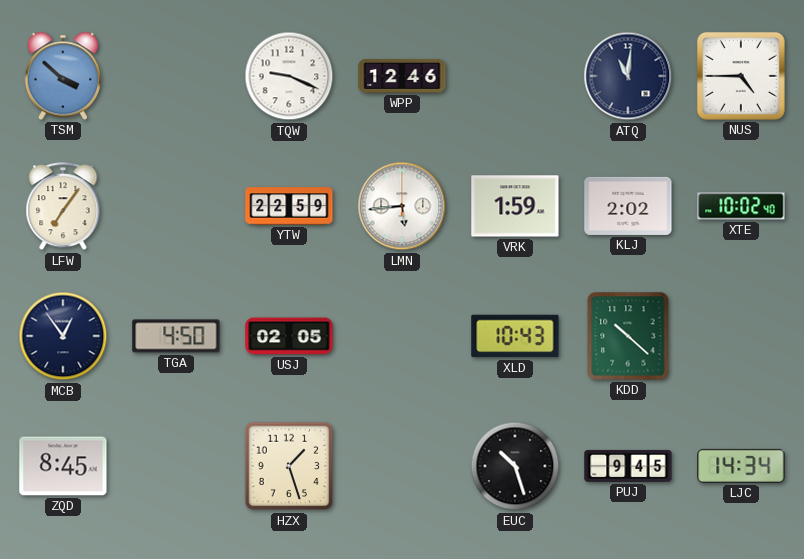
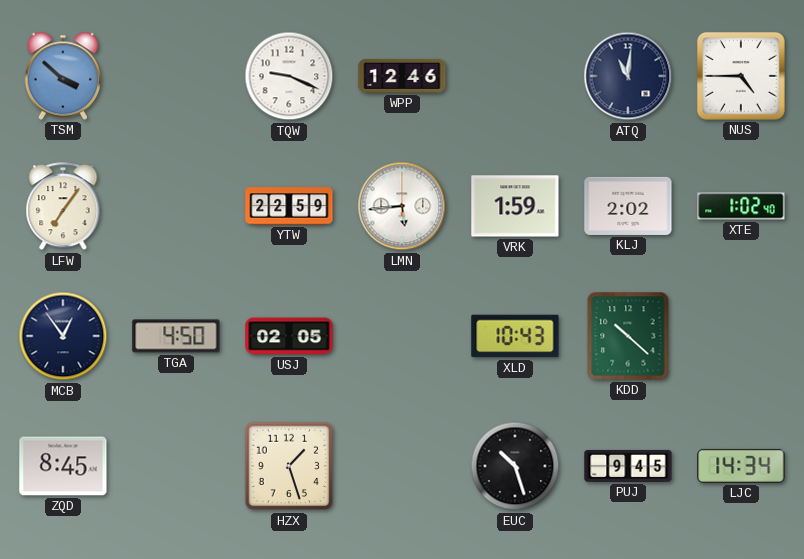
XTE: 10:02 -> 1:02 (741, 206)
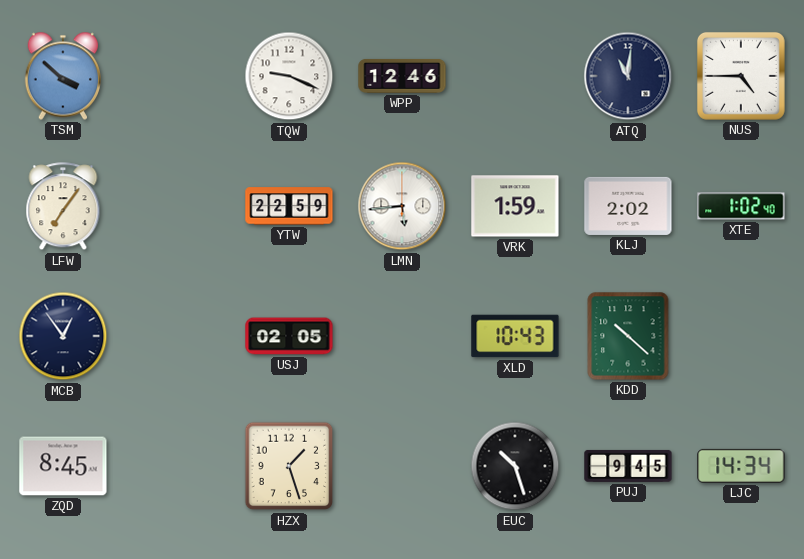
TGA: 4:50 -> none (176, 336)
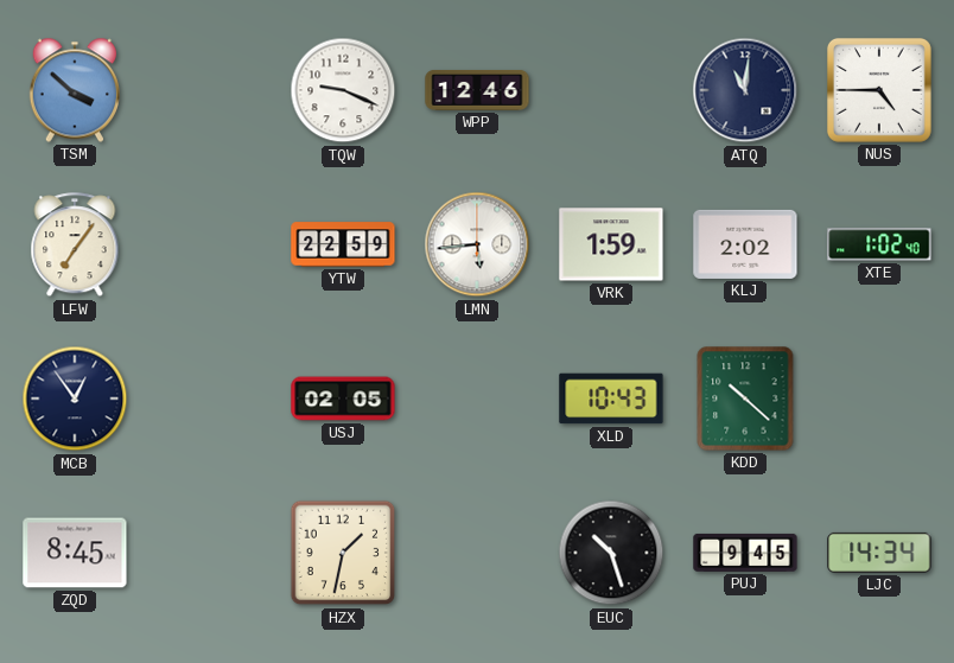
HZX: 1:27 -> 1:32 (343, 553)
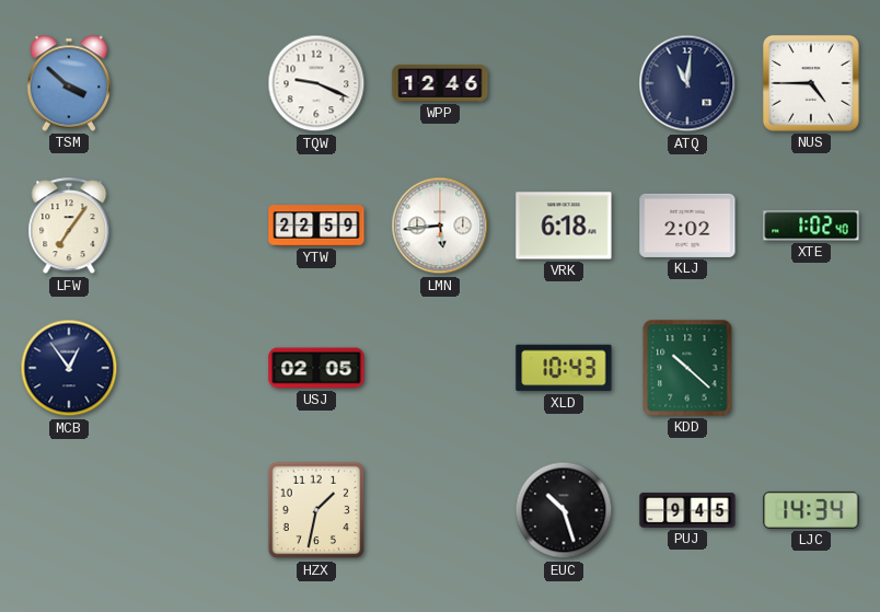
VRK: 1:59 -> 6:18 (564, 226)
ZQD: 8:45 -> none (75, 553)
